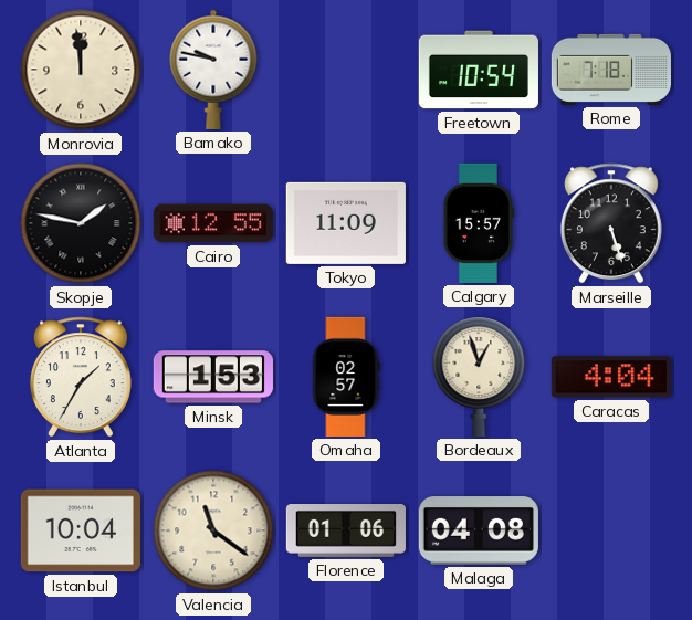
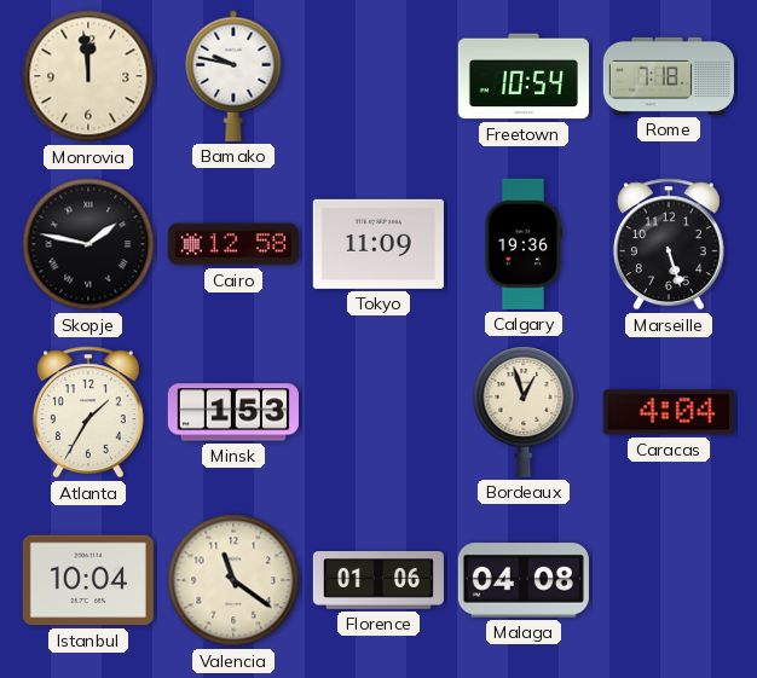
Cairo: 12:55 -> 12:58 (233, 244)
Calgary: 15:57 -> 19:36 (524, 244)
Omaha: 02:57 -> none (346, 377)
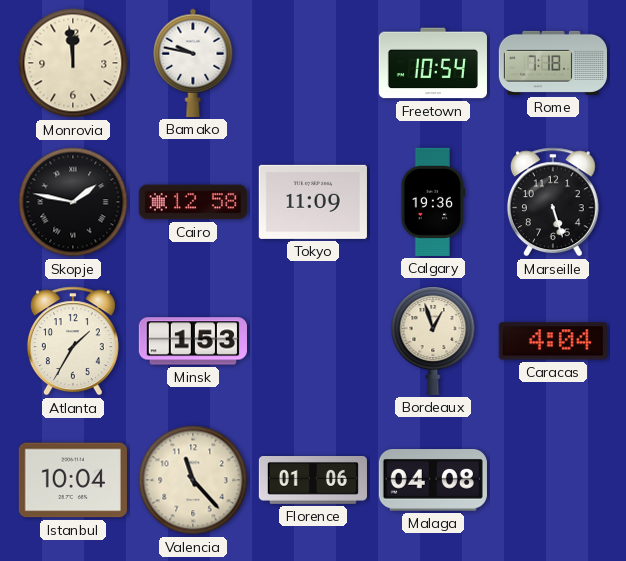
Valencia: 11:21 -> 11:23 (193, 480)
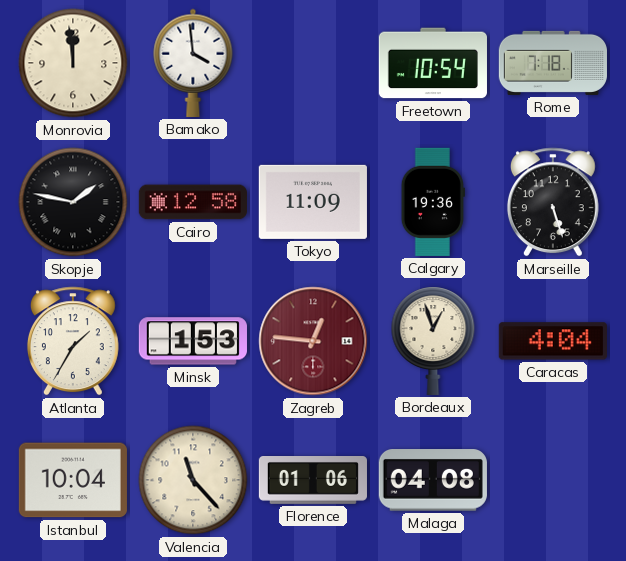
Bamako: 9:47 -> 3:59 (193, 63)
Zagreb: none -> 12:46 (313, 341)
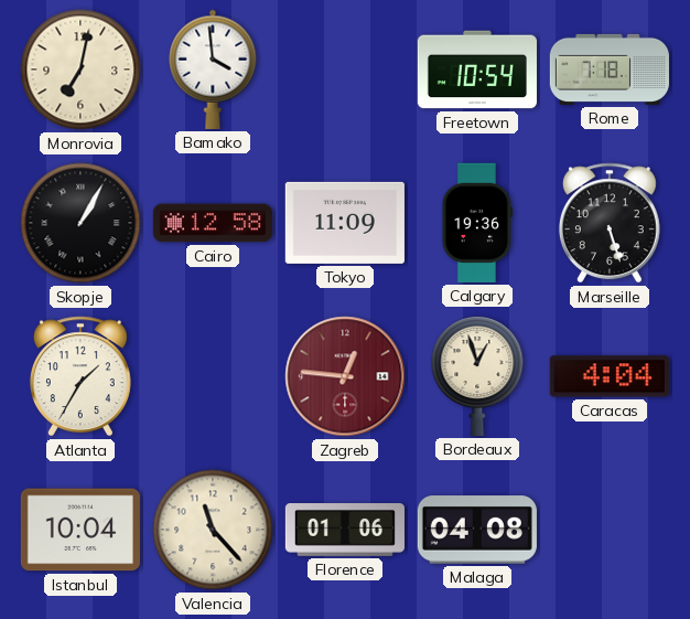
Monrovia: 11:59 -> 7:02 (80, 70)
Skopje: 1:47 -> 1:05 (80, 223)
Minsk: 1:53 -> none (193, 341)
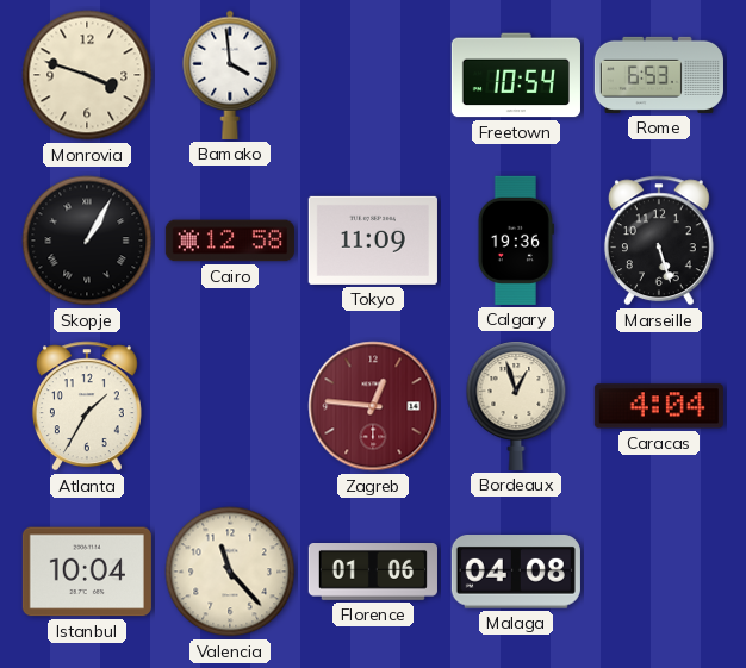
Monrovia: 7:02 -> 3:48 (87, 75)
Rome: 7:18 -> 6:53 (659, 75)
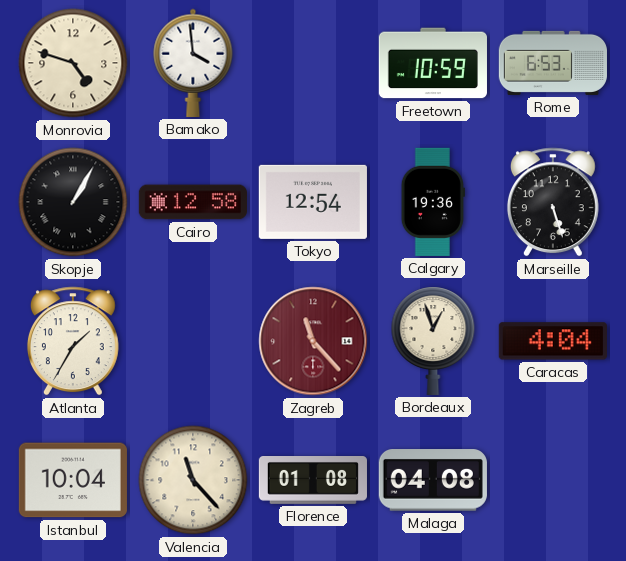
Monrovia: 3:48 -> 4:48 (73, 63)
Freetown: 10:54 -> 10:59 (433, 63)
Tokyo: 11:09 -> 12:54 (313, 202)
Zagreb: 12:46 -> 11:23 (313, 341)
Florence: 01:06 -> 01:08 (313, 481)
